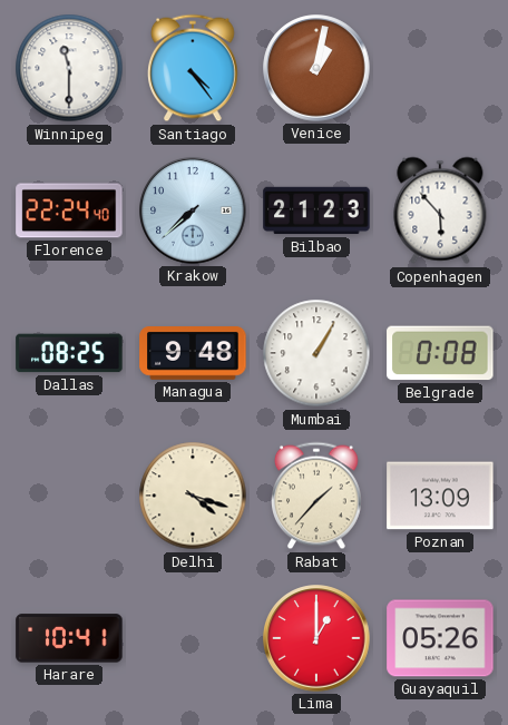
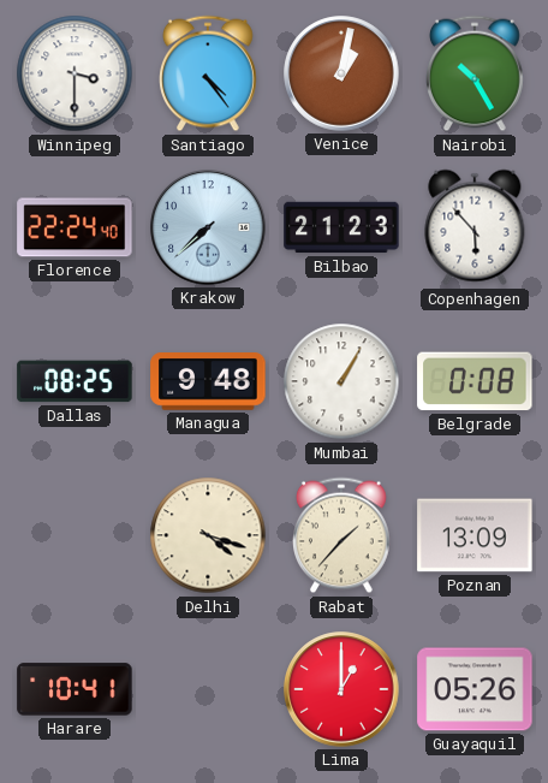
Winnipeg: 11:30 -> 3:30 (75, 73)
Nairobi: none -> 10:25 (476, 73)
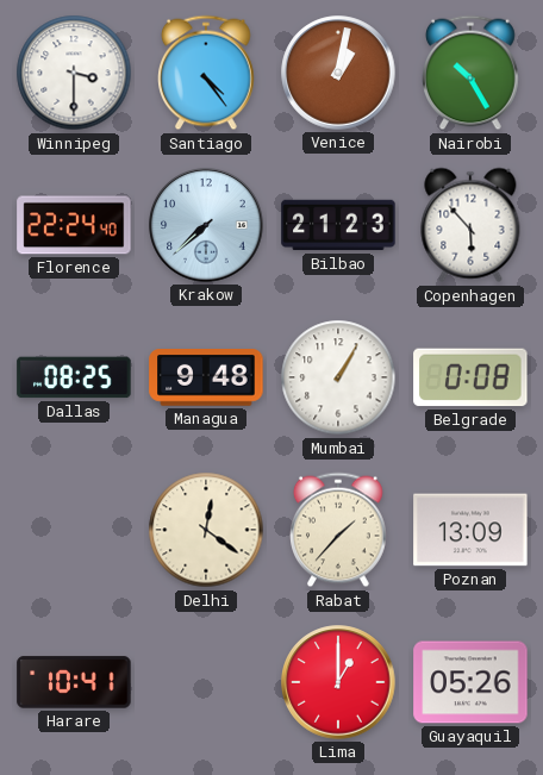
Delhi: 4:18 -> 12:21 (206, 530)
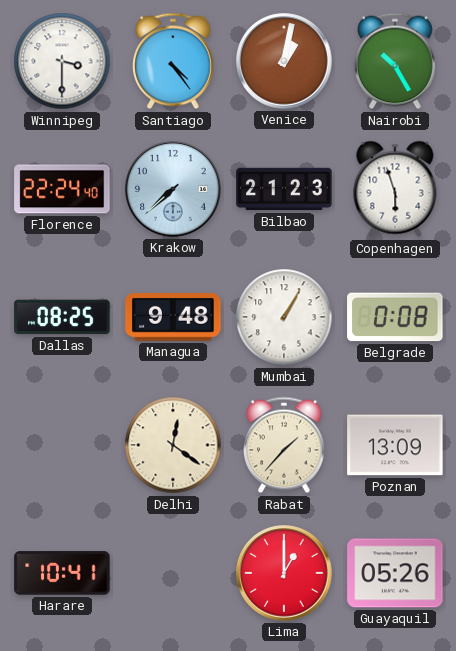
Copenhagen: 5:53 -> 5:57 (395, 189)
